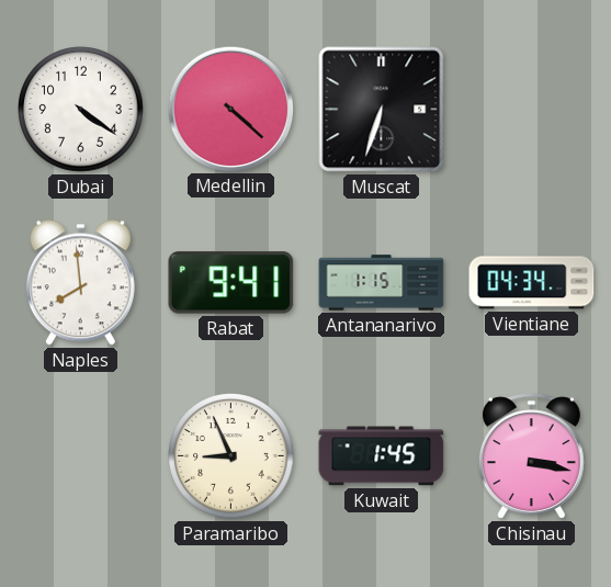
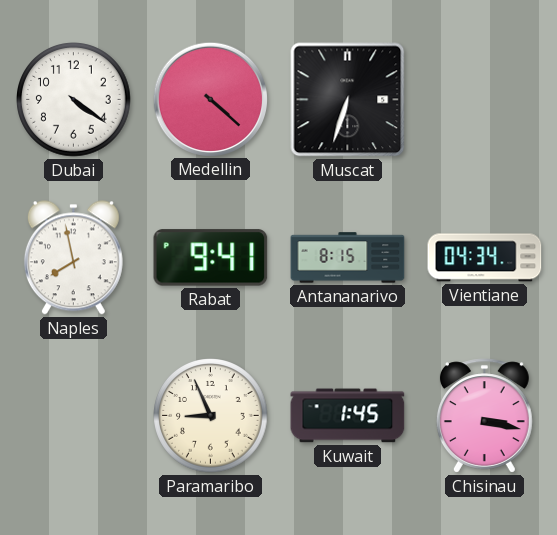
Naples: 7:59 -> 7:58 (73, 258)
Antananarivo: 1:15 -> 8:15 (348, 258)
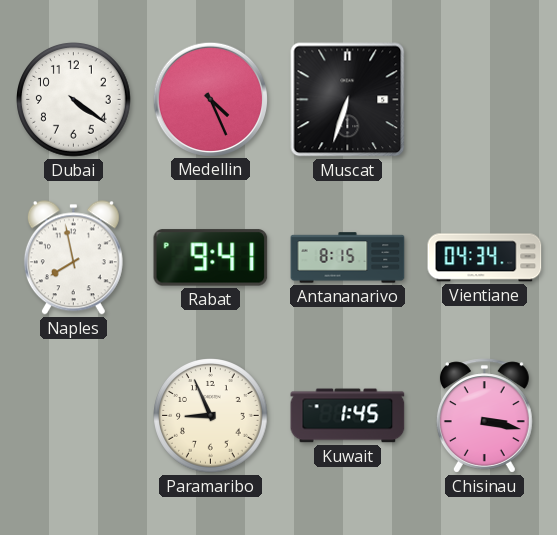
Medellin: 4:22 -> 4:26 (210, 99)
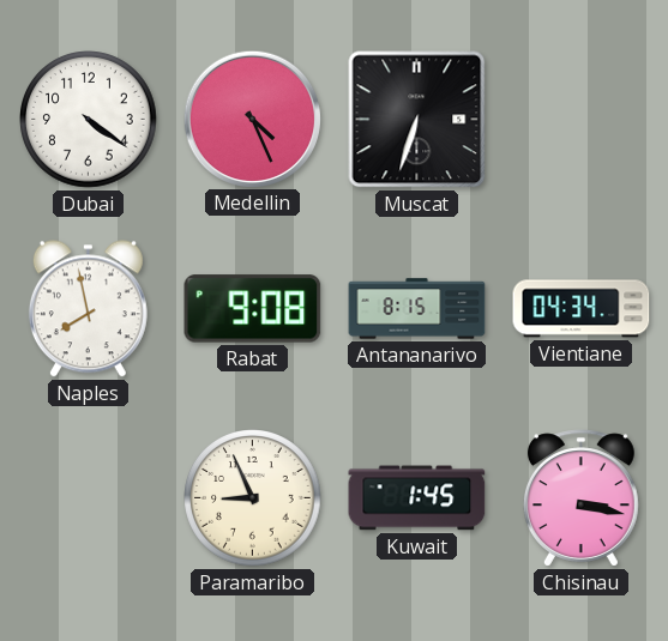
Rabat: 9:41 -> 9:08 (253, 309)
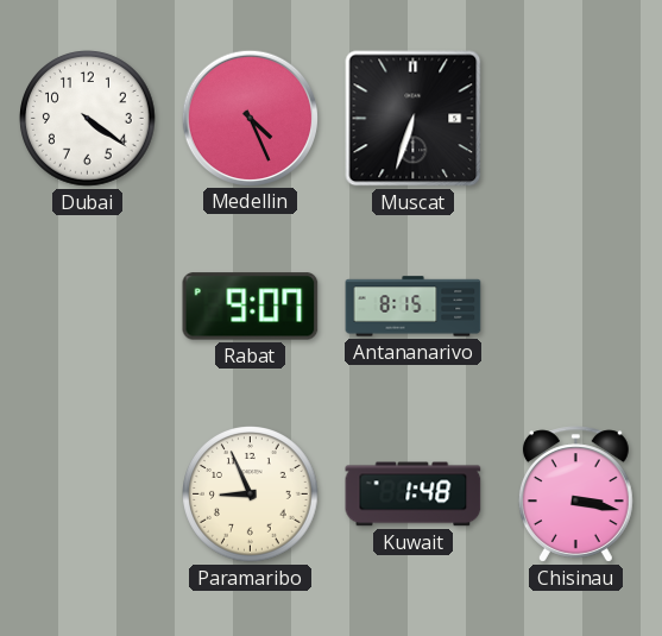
Naples: 7:58 -> none (88, 309)
Rabat: 9:08 -> 9:07 (251, 307)
Vientiane: 04:34 -> none (582, 309)
Kuwait: 1:45 -> 1:48 (414, 495)
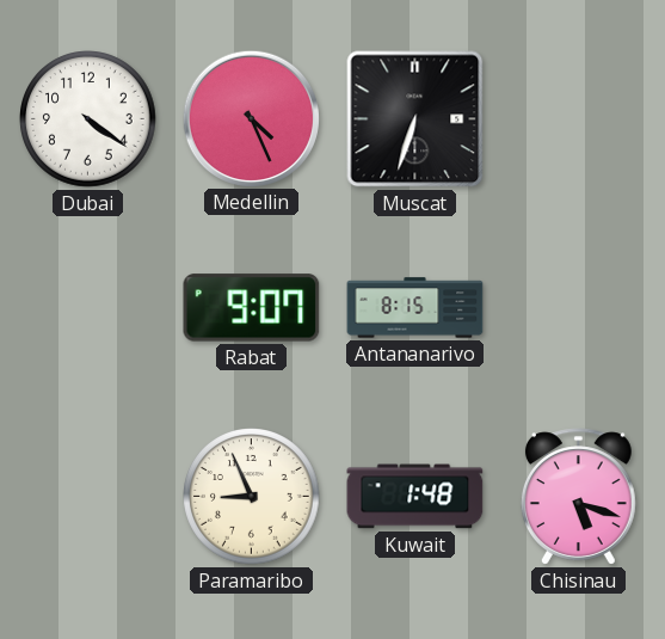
Chisinau: 3:17 -> 5:18 (578, 497)
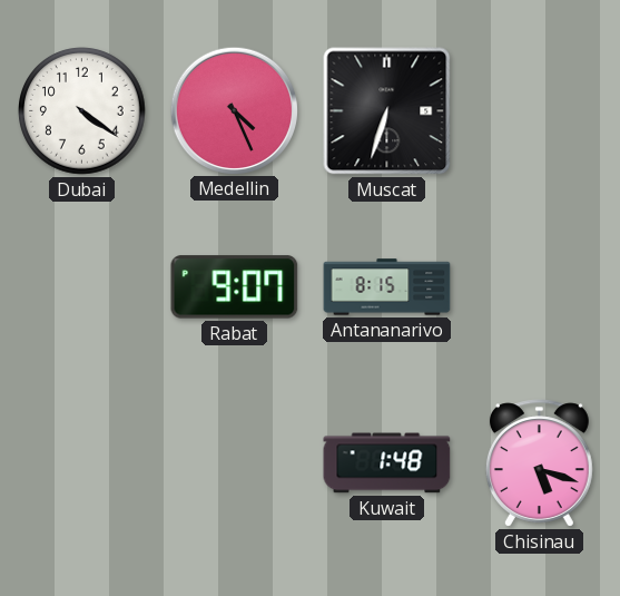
Paramaribo: 8:56 -> none (252, 497)
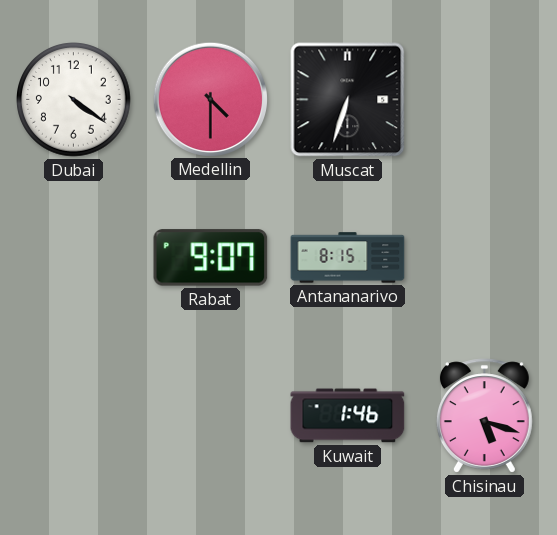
Medellin: 4:26 -> 4:30 (210, 99)
Kuwait: 1:48 -> 1:46 (348, 416)
